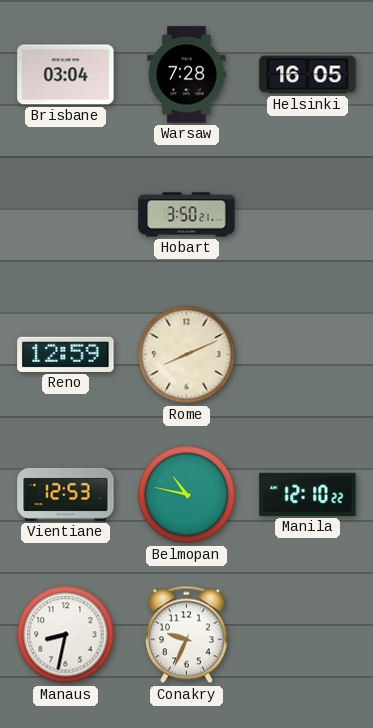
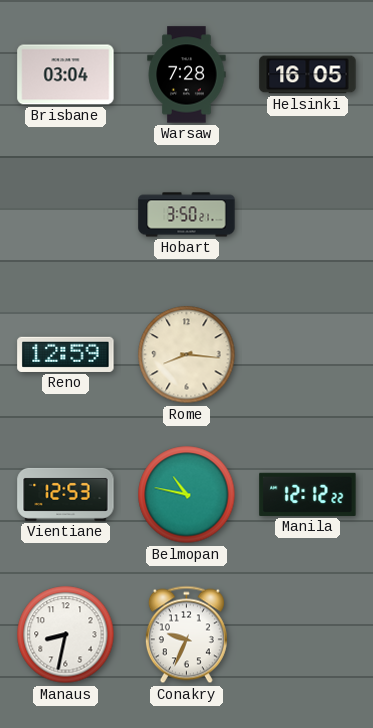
Rome: 8:11 -> 8:16 (187, 355)
Manila: 12:10 -> 12:12 (308, 494)
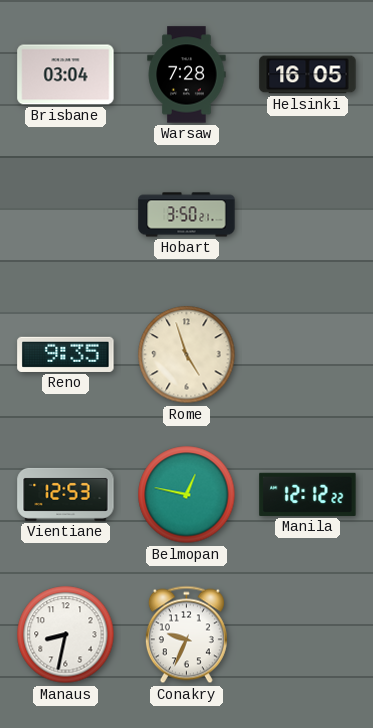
Reno: 12:59 -> 9:35 (66, 354)
Rome: 8:16 -> 4:57 (187, 355)
Belmopan: 10:47 -> 12:47 (187, 495)
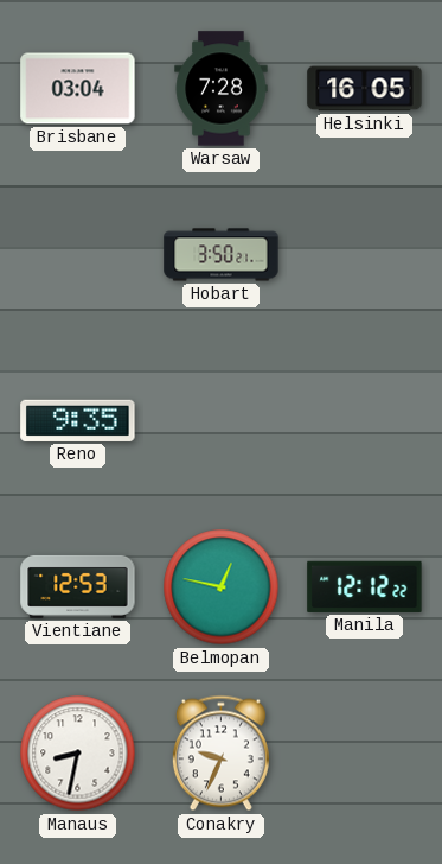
Rome: 4:57 -> none (187, 355)
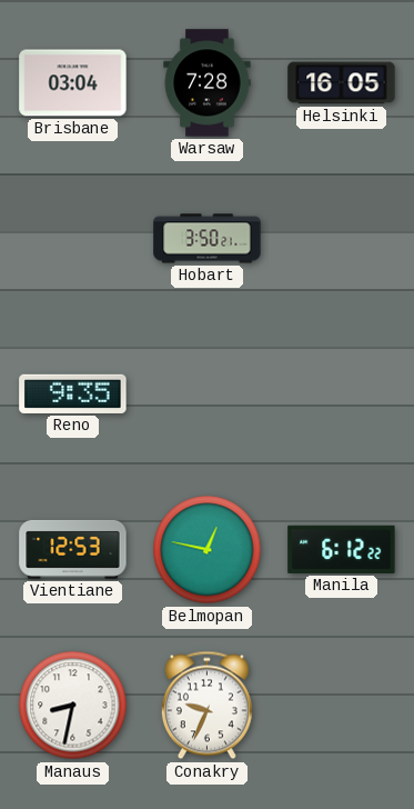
Manila: 12:12 -> 6:12 (342, 549)
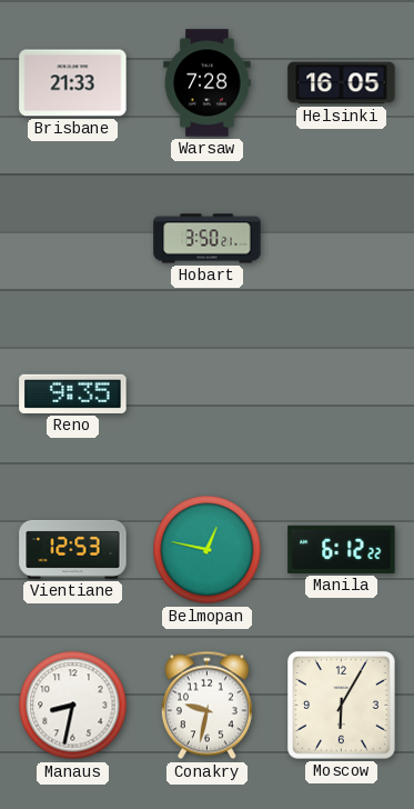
Brisbane: 03:04 -> 21:33 (73, 83)
Conakry: 9:34 -> 9:32 (206, 706)
Moscow: none -> 6:05 (342, 706)
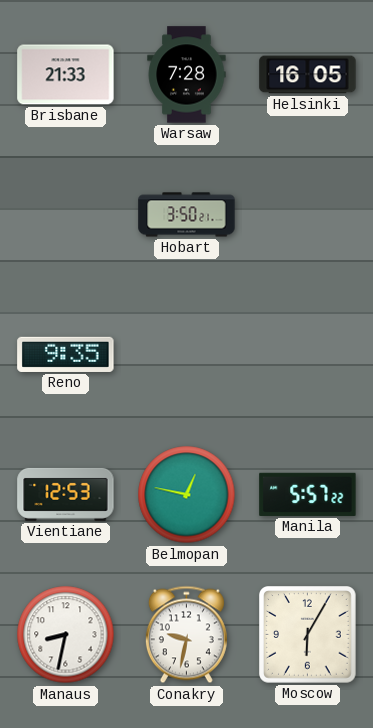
Manila: 6:12 -> 5:57 (308, 494)
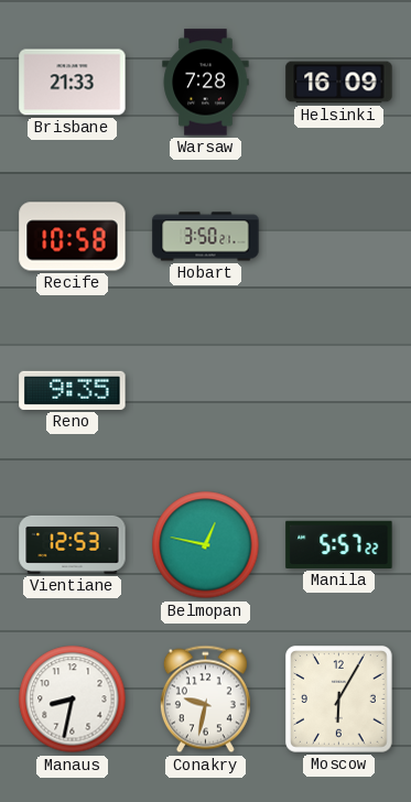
Helsinki: 16:05 -> 16:09 (339, 83)
Recife: none -> 10:58 (73, 237)
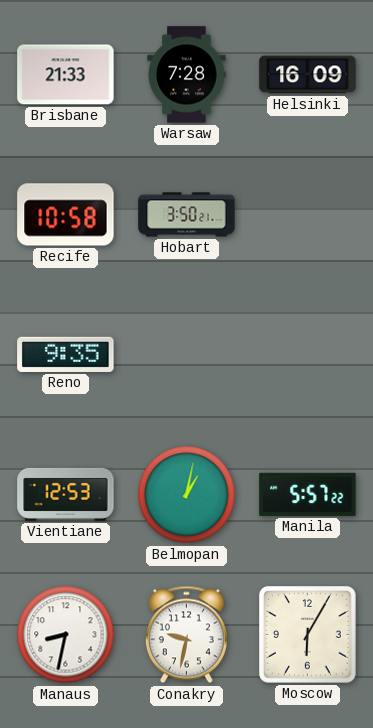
Belmopan: 12:47 -> 1:02 (187, 495)
